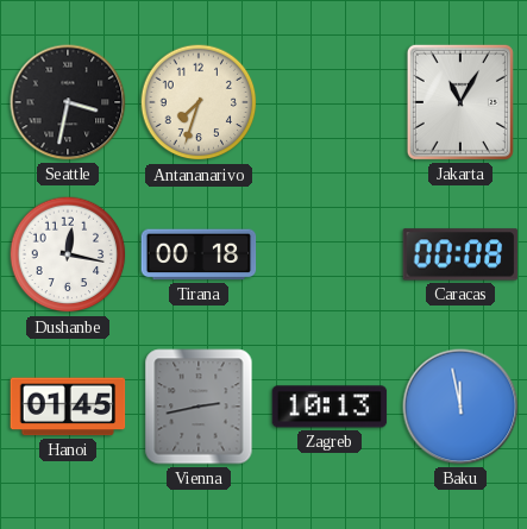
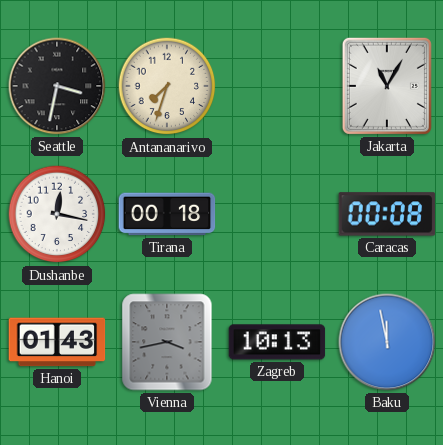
Hanoi: 01:45 -> 01:43 (57, 342)
Vienna: 2:43 -> 3:43 (167, 342)
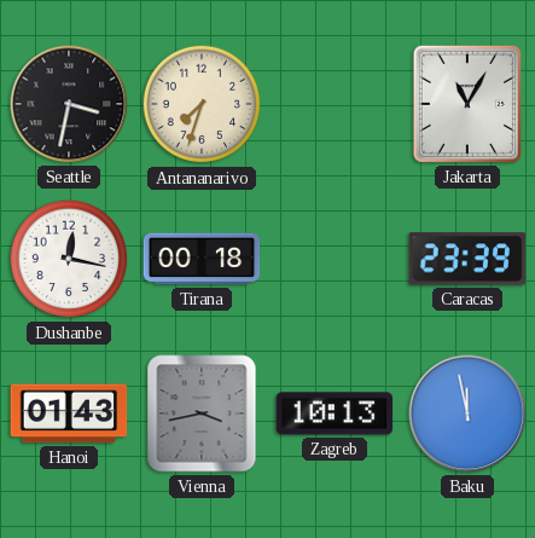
Caracas: 00:08 -> 23:39 (467, 259)
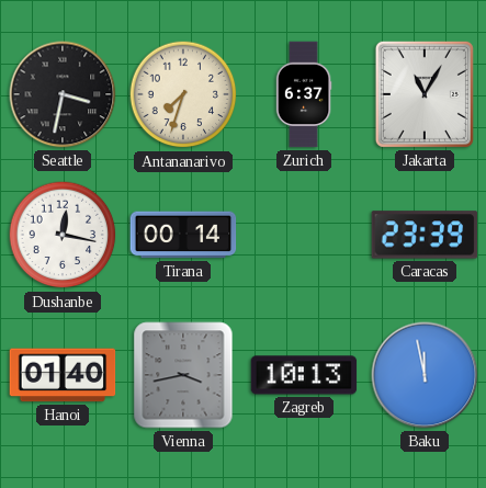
Zurich: none -> 6:37 (304, 94)
Tirana: 00:18 -> 00:14 (183, 235)
Hanoi: 01:43 -> 01:40 (63, 375)
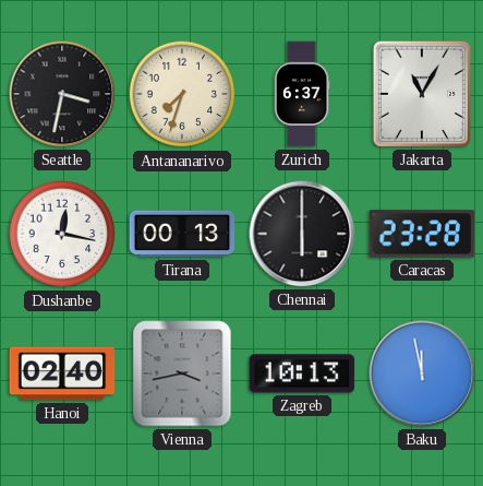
Tirana: 00:14 -> 00:13 (182, 234)
Chennai: none -> 6:00 (302, 234)
Caracas: 23:39 -> 23:28 (422, 234)
Hanoi: 01:40 -> 02:40 (62, 374)
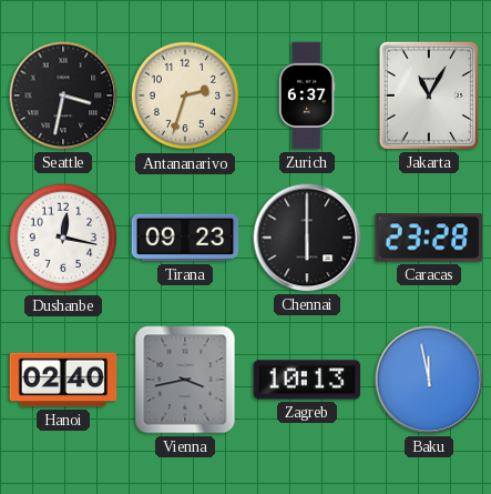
Antananarivo: 7:33 -> 2:33 (185, 95)
Tirana: 00:13 -> 09:23 (185, 238)
